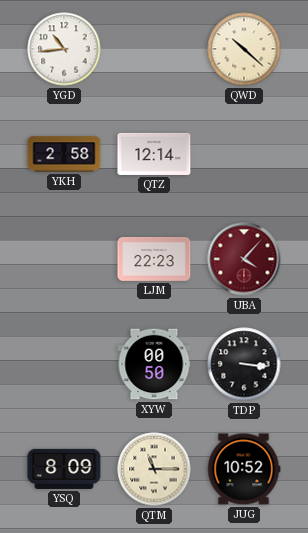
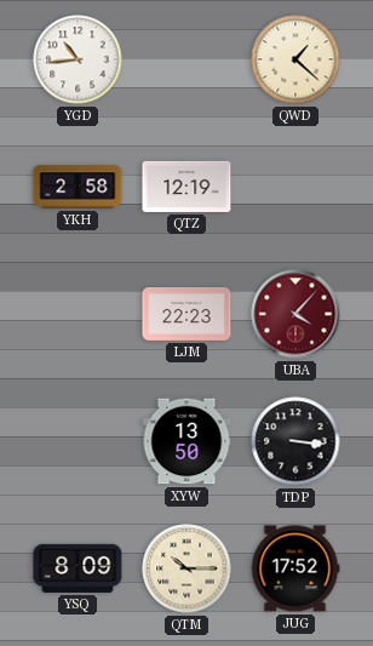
QWD: 10:22 -> 1:22 (295, 59)
QTZ: 12:14 -> 12:19 (187, 187)
XYW: 00:50 -> 13:50 (187, 441)
QTM: 11:15 -> 10:15 (187, 568)
JUG: 10:52 -> 17:52 (295, 568)
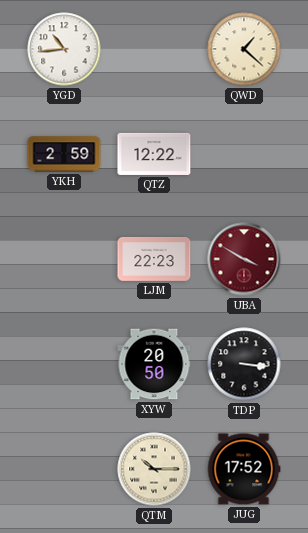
YKH: 2:58 -> 2:59 (64, 154)
QTZ: 12:19 -> 12:22 (154, 154)
UBA: 4:07 -> 3:50 (244, 259)
XYW: 13:50 -> 20:50 (154, 364)
YSQ: 8:09 -> none (78, 568)
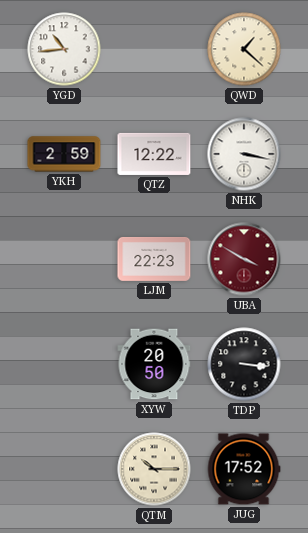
NHK: none -> 3:17 (244, 154)
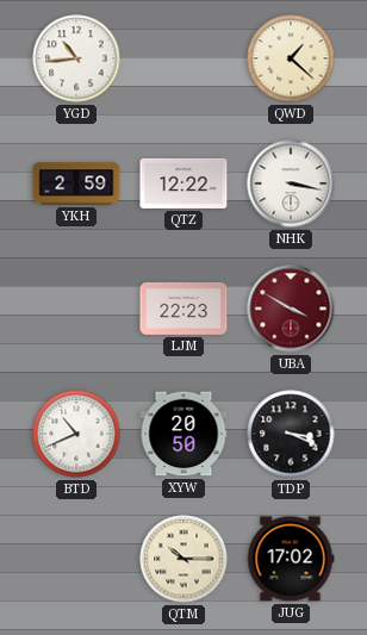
BTD: none -> 10:41 (76, 434)
TDP: 3:16 -> 3:19 (291, 434)
JUG: 17:52 -> 17:02 (291, 559)
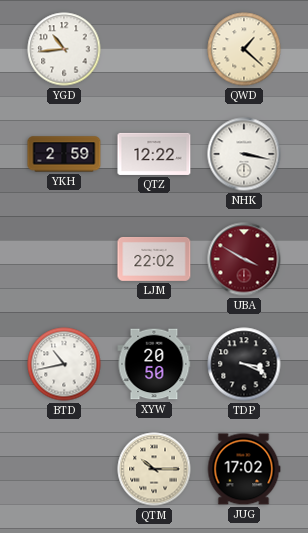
LJM: 22:23 -> 22:02 (154, 259)
BTD: 10:41 -> 10:43 (64, 364)
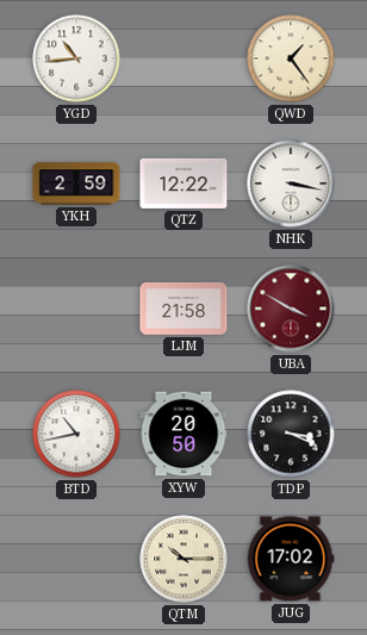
QWD: 1:22 -> 1:24 (291, 58)
LJM: 22:02 -> 21:58 (183, 309)
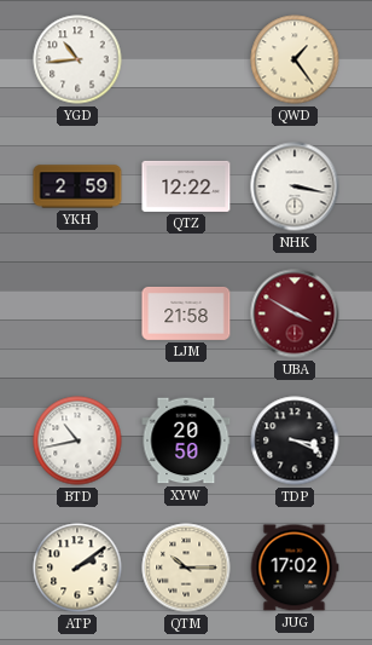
ATP: none -> 2:09 (77, 568)
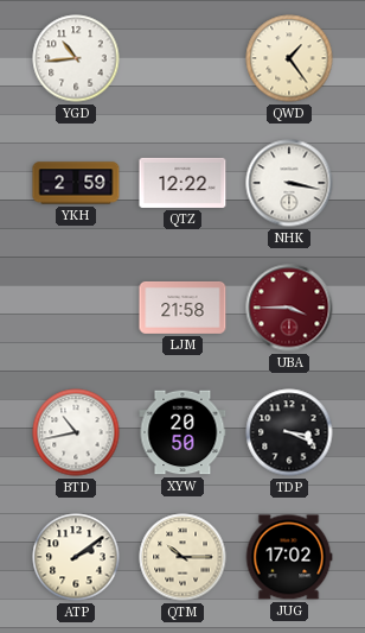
UBA: 3:50 -> 3:45 (289, 308)
